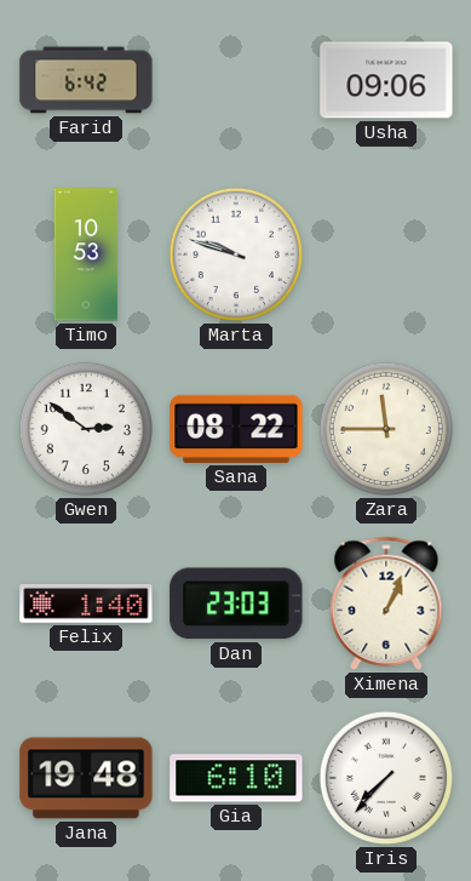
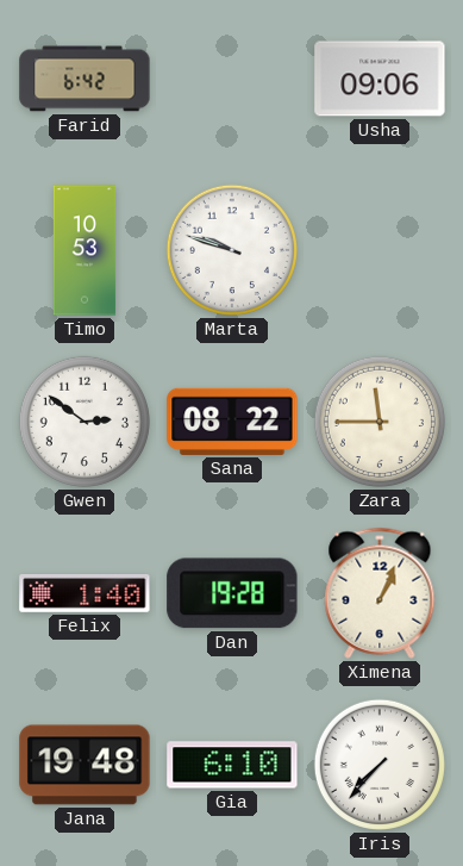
Dan: 23:03 -> 19:28 (232, 593)
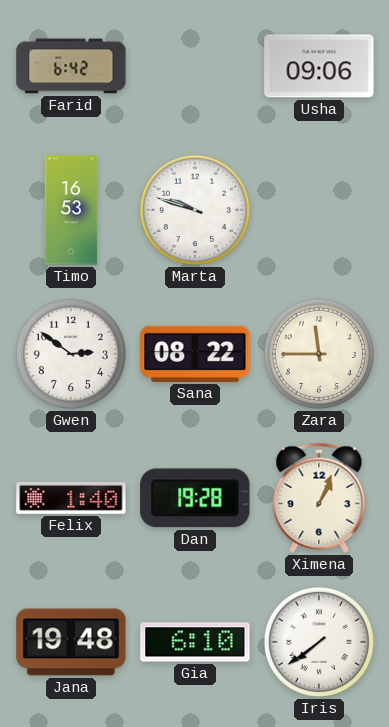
Timo: 10:53 -> 16:53 (71, 210)
Iris: 7:37 -> 7:39 (319, 642)
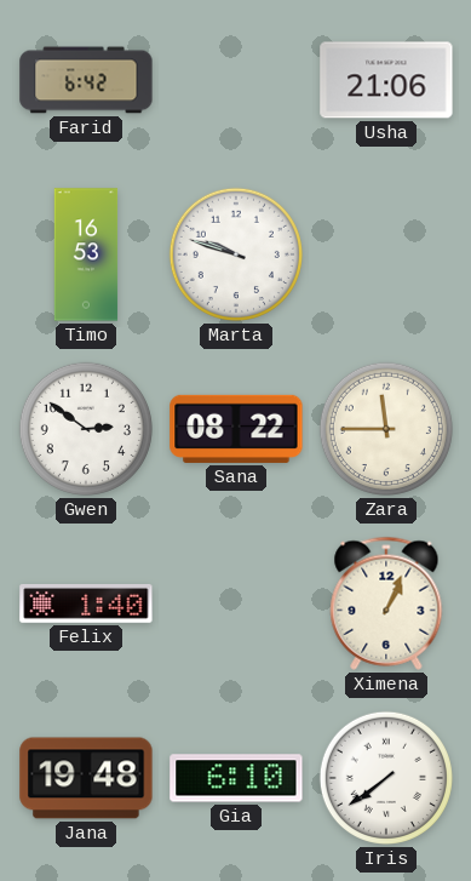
Usha: 09:06 -> 21:06 (386, 80)
Dan: 19:28 -> none (195, 498)
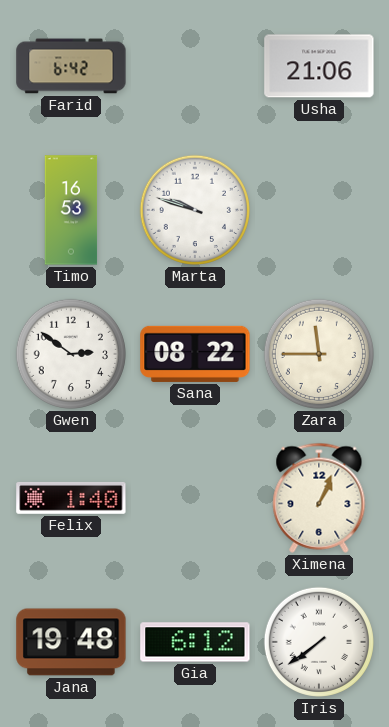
Gia: 6:10 -> 6:12 (195, 642)
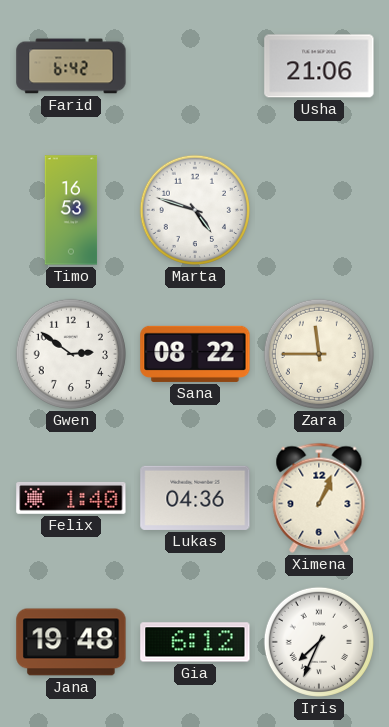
Marta: 9:48 -> 4:48 (195, 210)
Lukas: none -> 04:36 (195, 498)
Iris: 7:39 -> 7:34 (319, 642)
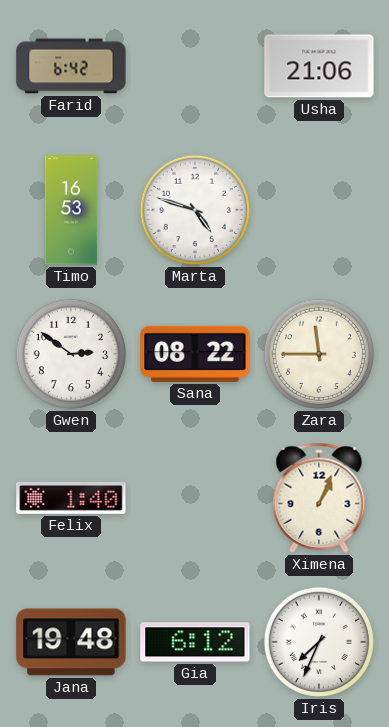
Lukas: 04:36 -> none (195, 498)
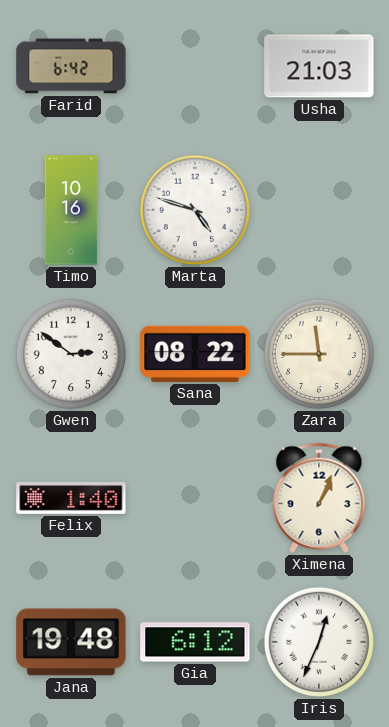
Usha: 21:06 -> 21:03 (319, 66)
Timo: 16:53 -> 10:16 (71, 210)
Iris: 7:34 -> 12:34 (319, 642)
